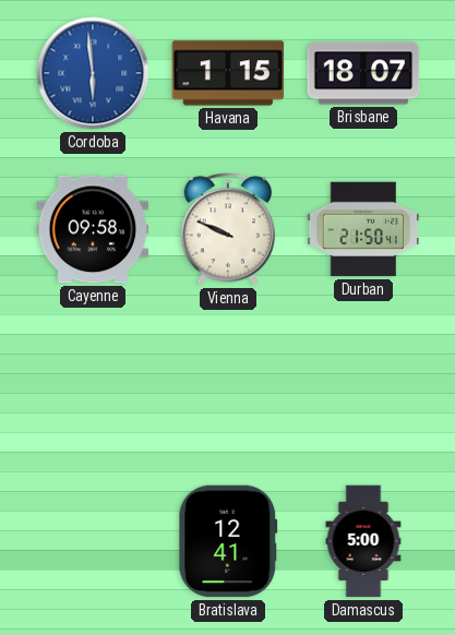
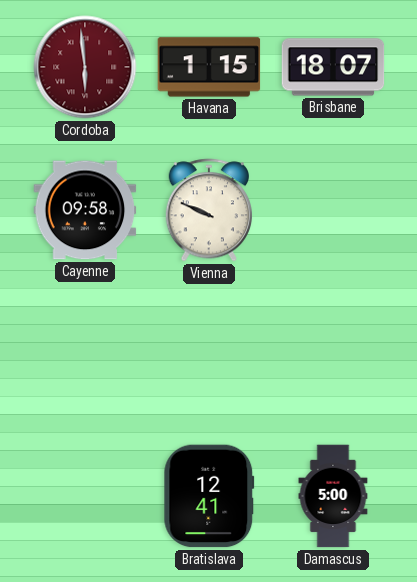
Cordoba dial: blue -> burgundy (85, 67)
Durban: 21:50 -> none (363, 229)
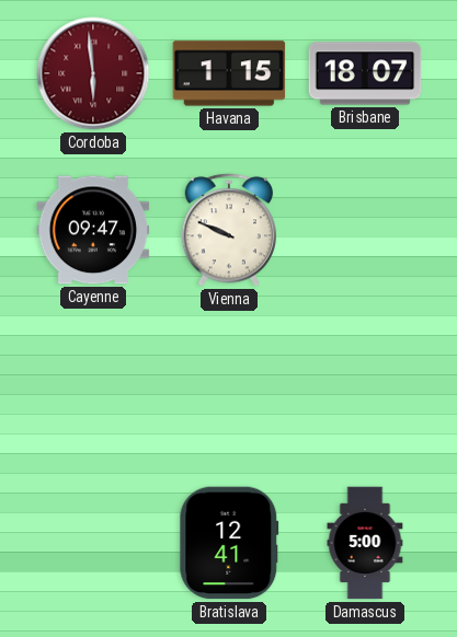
Cayenne: 09:58 -> 09:47 (93, 230)
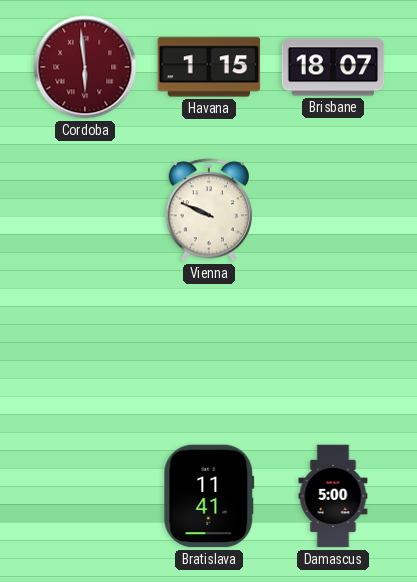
Cayenne: 09:47 -> none (93, 230)
Bratislava: 12:41 -> 11:41 (209, 496)
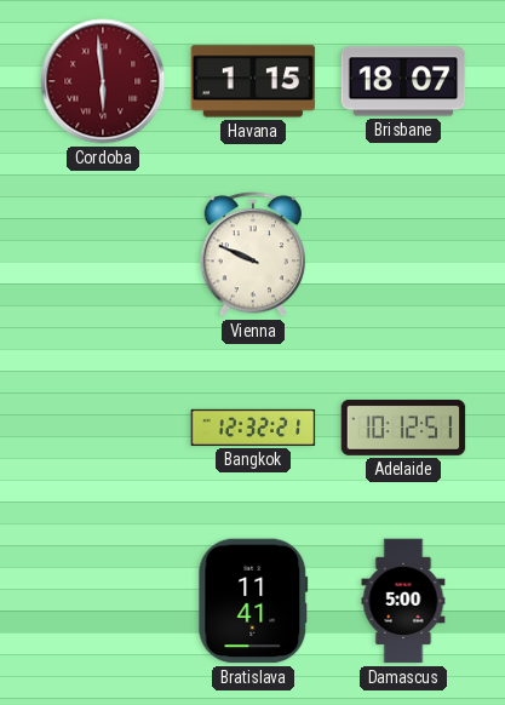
Bangkok: none -> 12:32 (253, 428)
Adelaide: none -> 10:12 (403, 428)
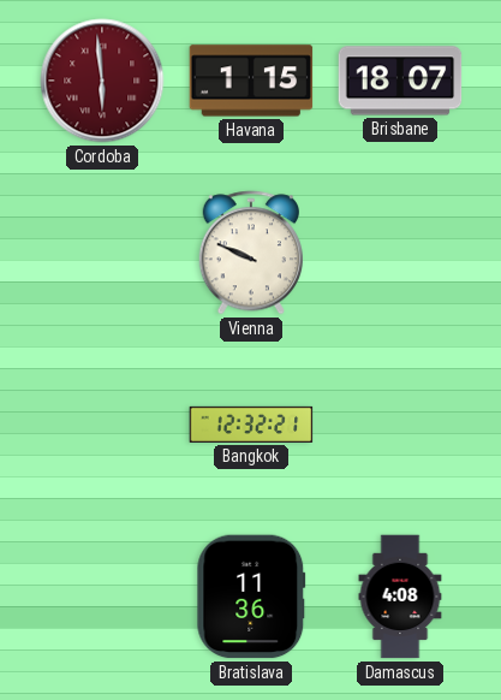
Adelaide: 10:12 -> none (403, 428)
Bratislava: 11:41 -> 11:36 (251, 597)
Damascus: 5:00 -> 4:08 (400, 597)
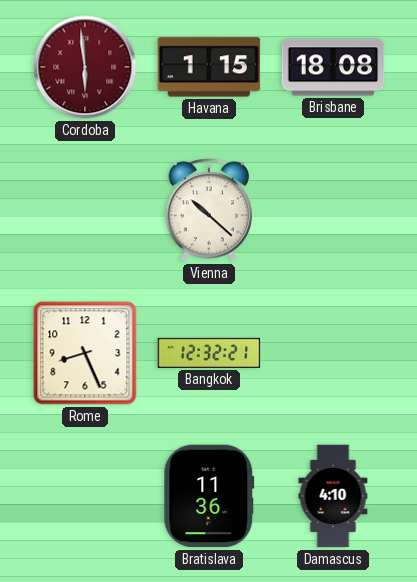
Brisbane: 18:07 -> 18:08 (333, 67)
Vienna: 9:49 -> 10:22 (208, 210)
Rome: none -> 8:26 (85, 353)
Damascus: 4:08 -> 4:10 (333, 496)
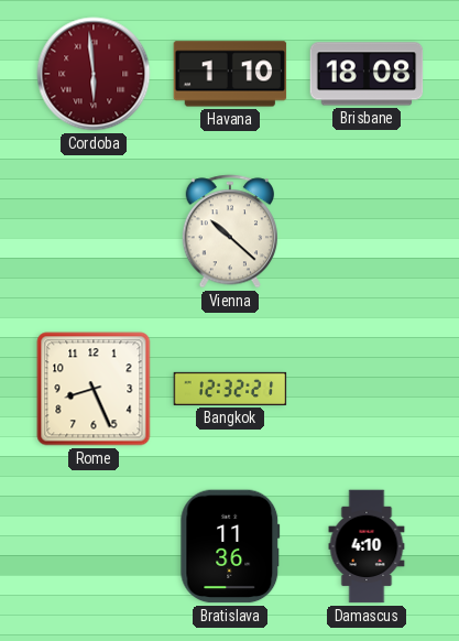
Havana: 1:15 -> 1:10 (230, 74)
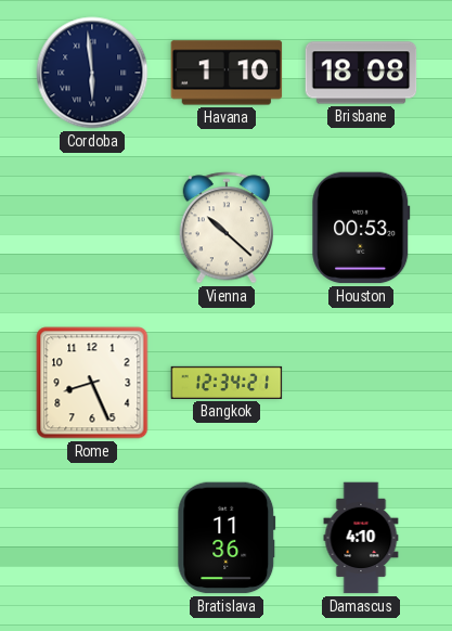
Cordoba dial: burgundy -> navy (92, 73)
Houston: none -> 00:53 (361, 228)
Bangkok: 12:32 -> 12:34 (227, 383)
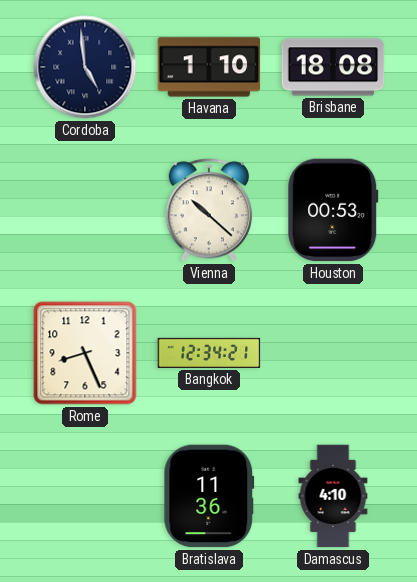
Cordoba: 5:59 -> 4:59 (85, 67)
